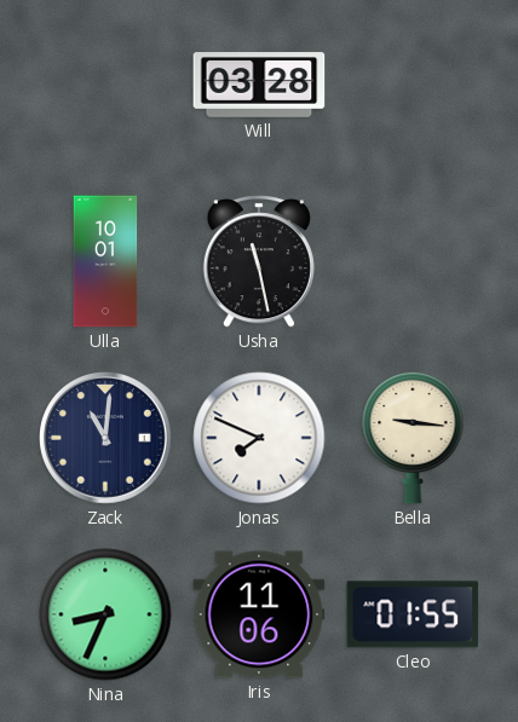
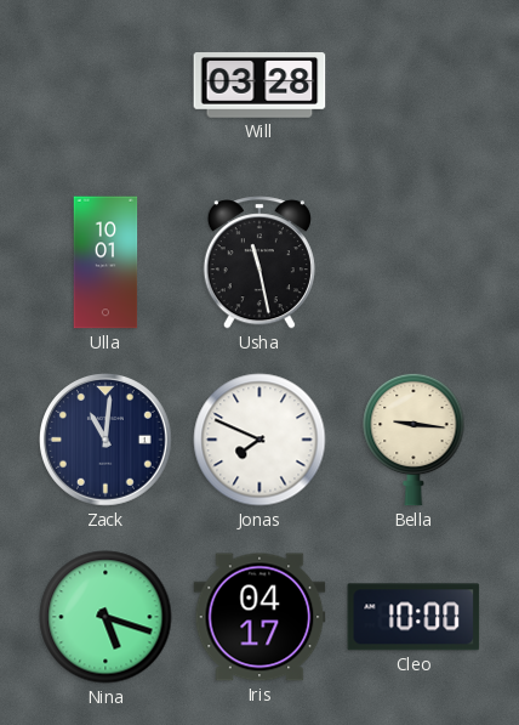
Nina: 8:34 -> 5:18 (105, 617)
Iris: 11:06 -> 04:17 (259, 617)
Cleo: 01:55 -> 10:00 (414, 617)
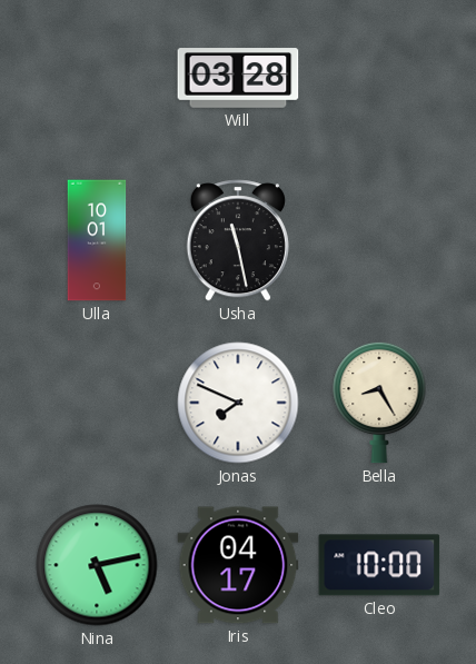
Zack: 11:01 -> none (107, 441)
Bella: 9:16 -> 8:25 (379, 403)
Nina: 5:18 -> 5:13 (97, 565)
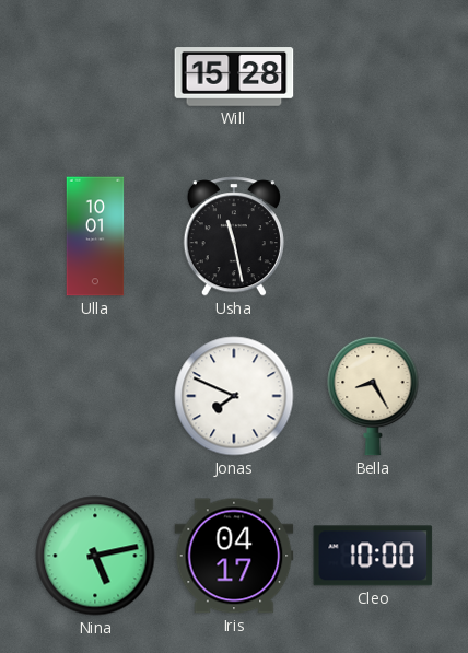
Will: 03:28 -> 15:28 (234, 77)
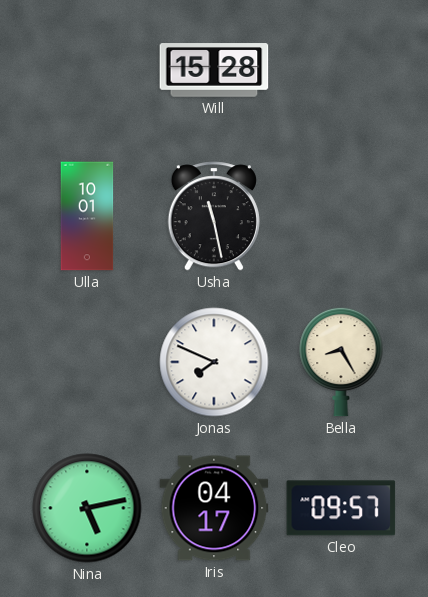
Cleo: 10:00 -> 09:57 (341, 508)
